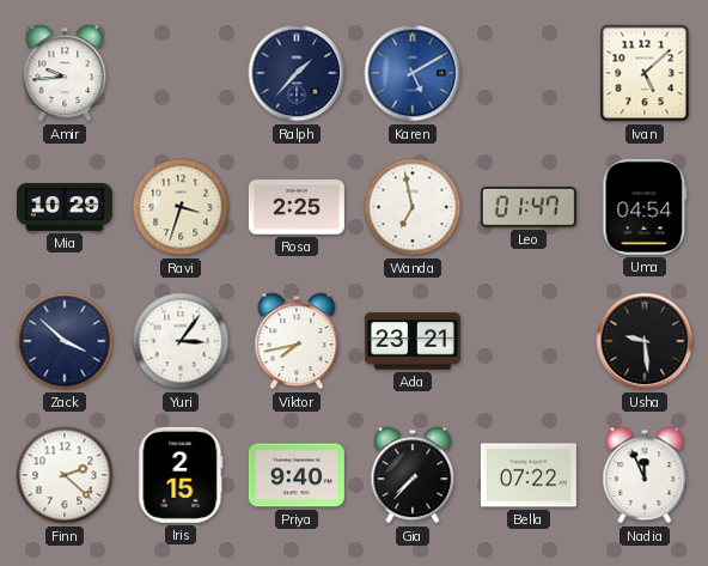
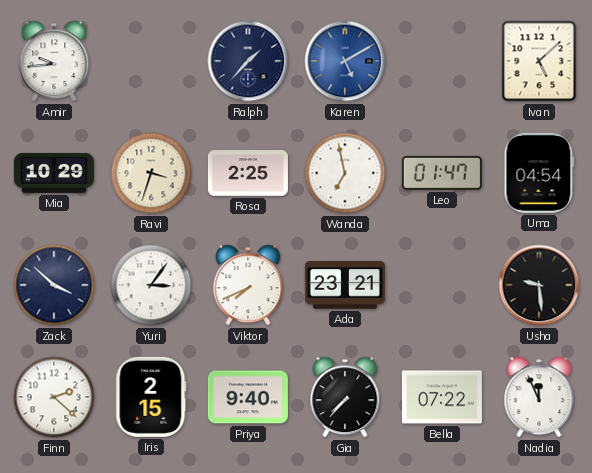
Viktor: 7:43 -> 7:41 (248, 285)
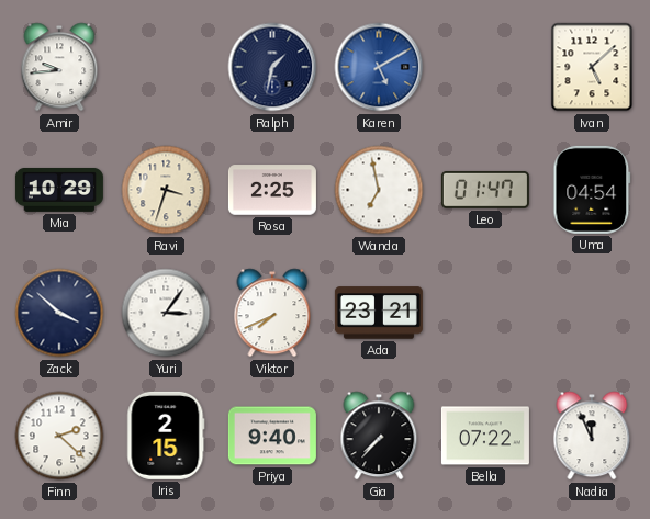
Ralph: 1:37 -> 1:32 (272, 67)
Usha: 9:29 -> none (539, 285)
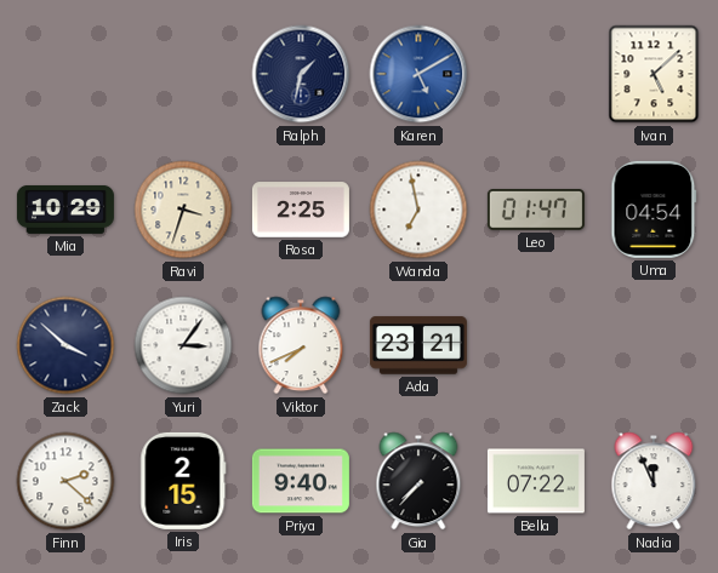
Amir: 9:44 -> none (59, 67)
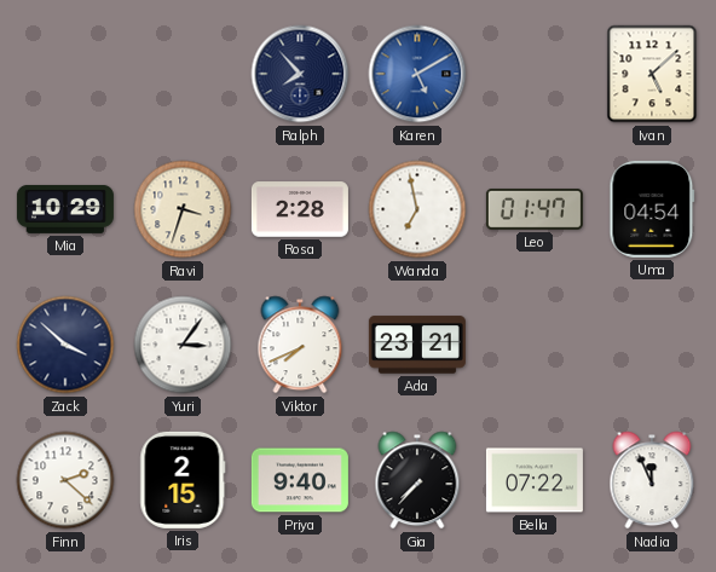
Ralph: 1:32 -> 7:53 (300, 74)
Rosa: 2:25 -> 2:28 (300, 209)
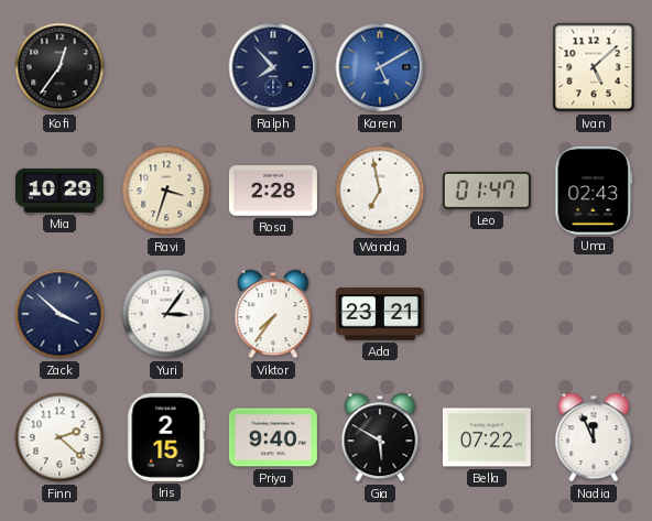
Kofi: none -> 12:36 (59, 67)
Uma: 04:54 -> 02:43 (594, 191)
Viktor: 7:41 -> 7:36 (273, 314)
Gia: 7:37 -> 5:50 (380, 437)
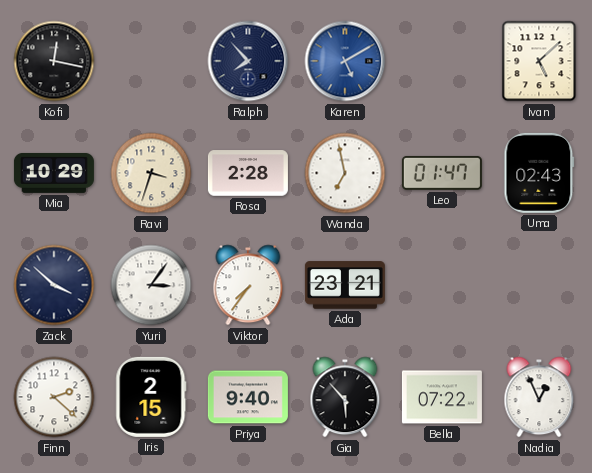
Kofi: 12:36 -> 12:17 (54, 61)
Gia: 5:50 -> 5:53 (345, 397)
Nadia: 11:56 -> 12:56 (539, 397)
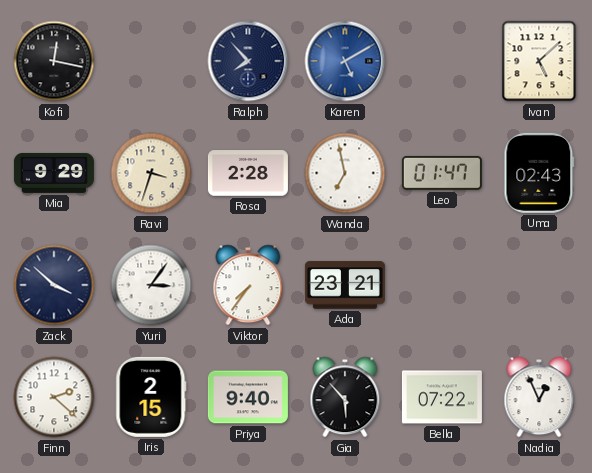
Mia: 10:29 -> 9:29 (54, 173)
